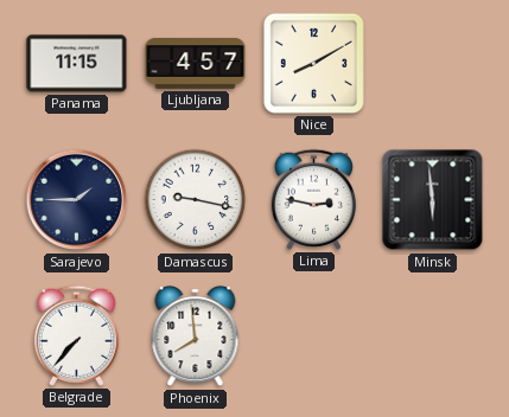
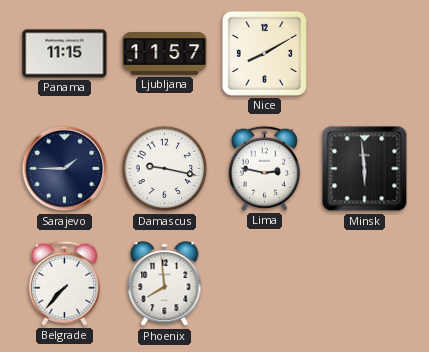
Ljubljana: 4:57 -> 11:57 (165, 54)
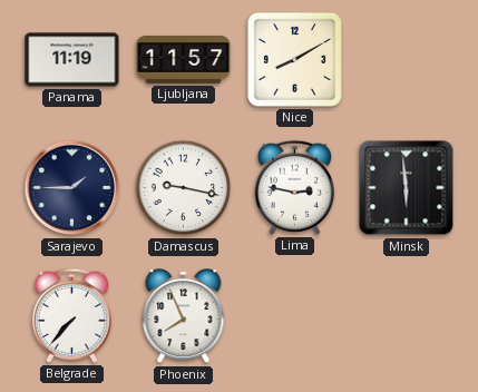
Panama: 11:15 -> 11:19 (72, 60)
Phoenix: 7:59 -> 7:56 (184, 316)
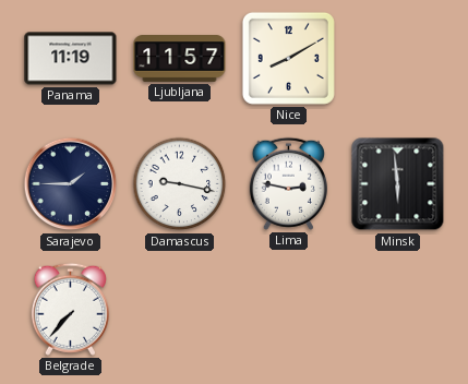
Phoenix: 7:56 -> none (184, 316)
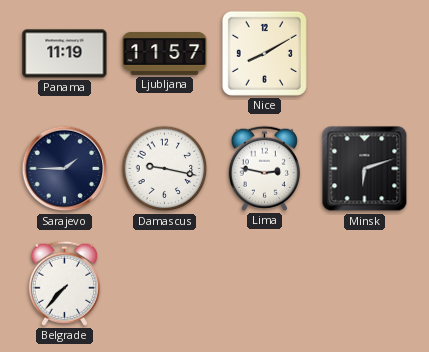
Minsk: 5:59 -> 6:12 (365, 169)
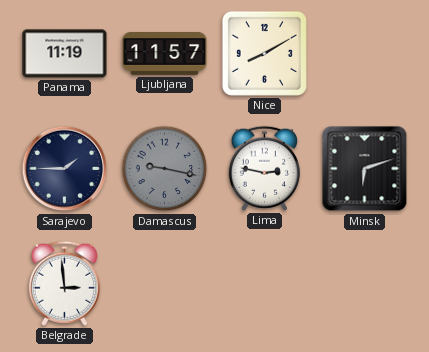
Damascus dial: white -> grey (165, 169)
Belgrade: 7:37 -> 2:59 (64, 283)
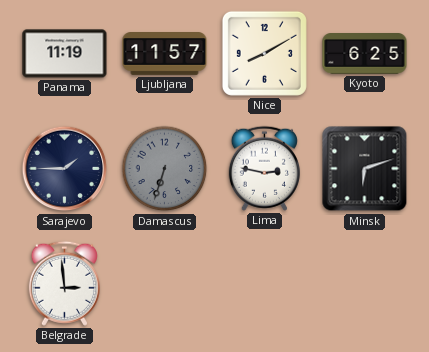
Kyoto: none -> 6:25 (365, 54)
Damascus: 9:17 -> 6:33 (165, 169)
